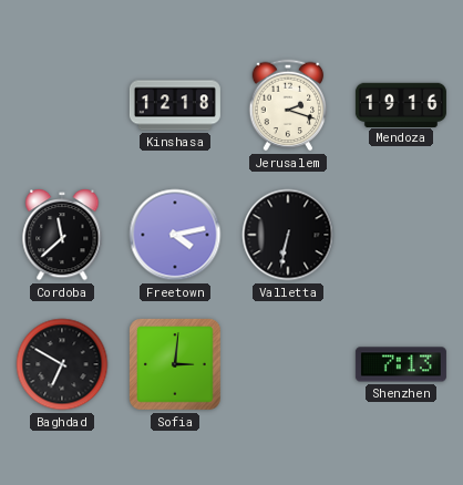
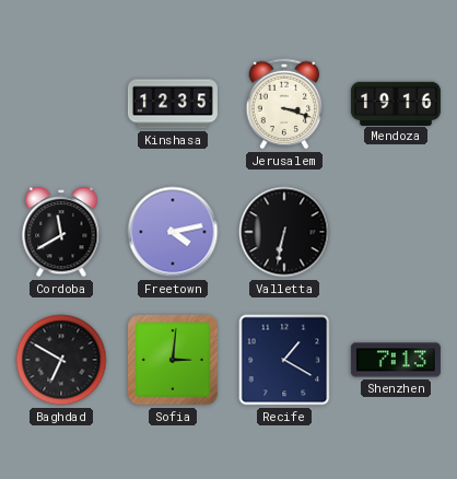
Kinshasa: 12:18 -> 12:35 (173, 104)
Jerusalem: 2:18 -> 3:18 (284, 104)
Cordoba: 11:38 -> 11:40 (61, 233)
Recife: none -> 1:20 (284, 360)
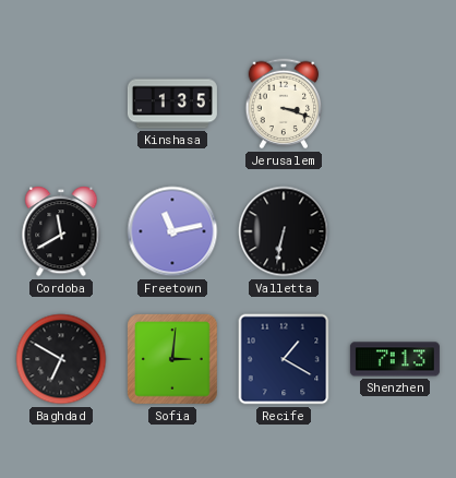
Kinshasa: 12:35 -> 1:35 (172, 104)
Mendoza: 19:16 -> none (396, 103)
Freetown: 4:13 -> 11:13 (172, 231)
